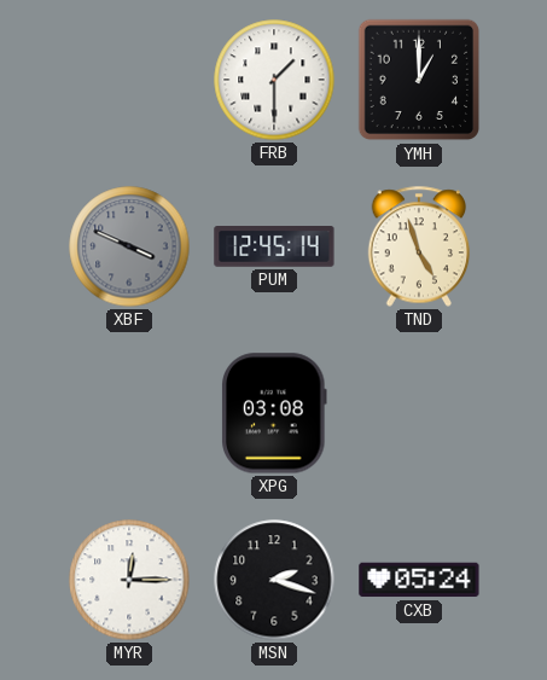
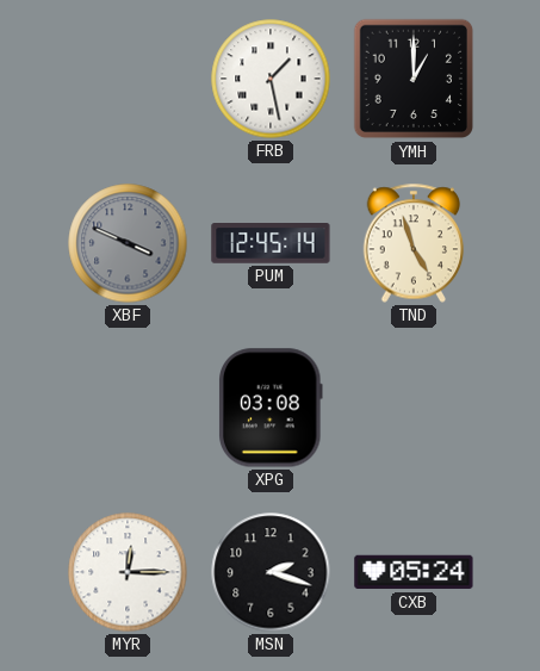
FRB: 1:30 -> 1:28 (271, 79)
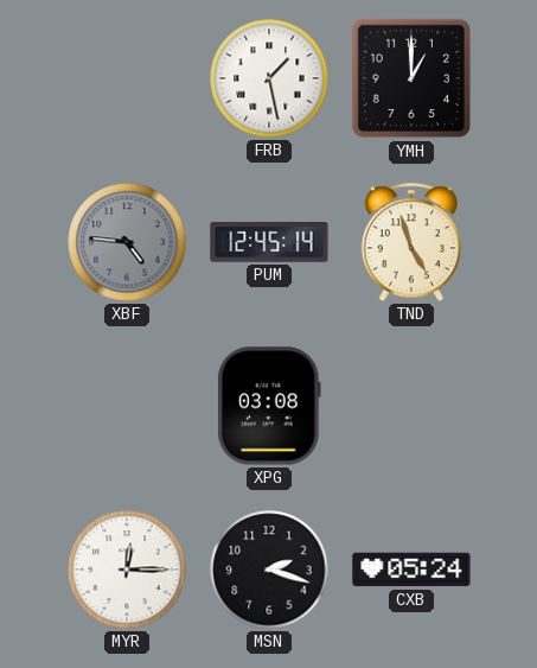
XBF: 3:49 -> 4:46 (127, 242)
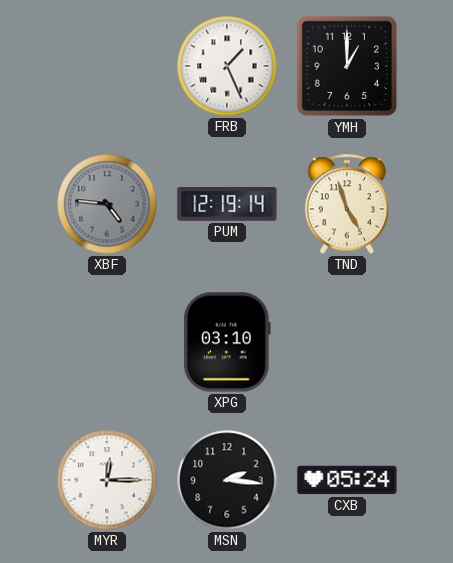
FRB: 1:28 -> 1:26 (227, 66)
PUM: 12:45 -> 12:19 (227, 204)
XPG: 03:08 -> 03:10 (228, 342)
MSN: 2:18 -> 2:16 (227, 480)
